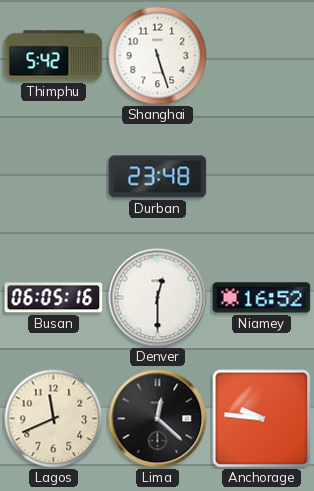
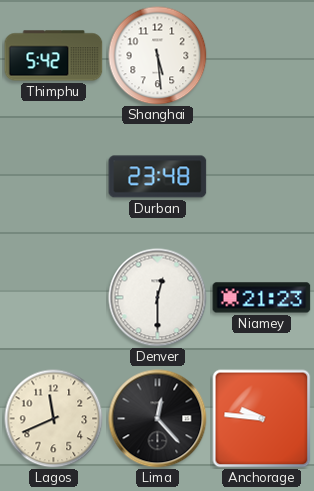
Shanghai: 5:27 -> 5:29 (158, 56)
Busan: 06:05 -> none (54, 298)
Niamey: 16:52 -> 21:23 (262, 298)
Lima: 12:22 -> 12:23 (158, 419)
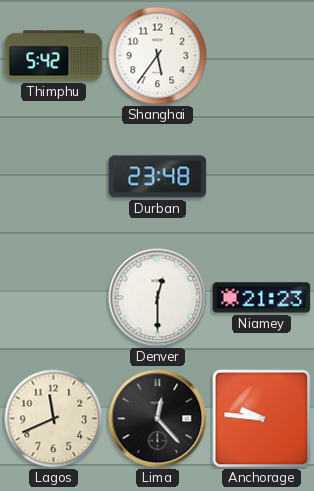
Shanghai: 5:29 -> 5:36 (158, 56)
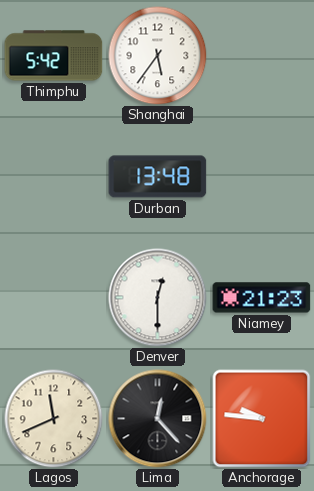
Durban: 23:48 -> 13:48 (158, 177)
